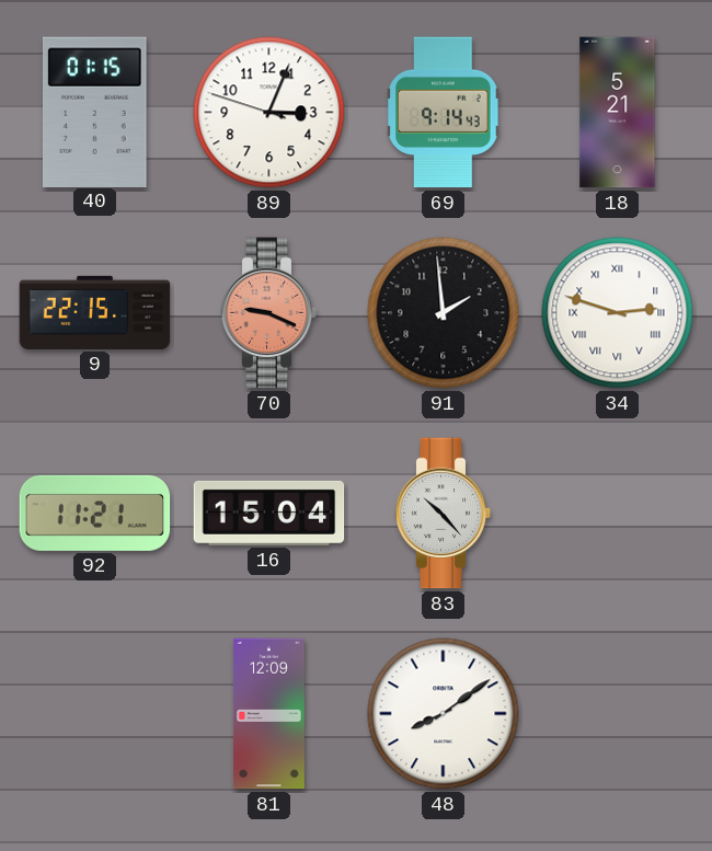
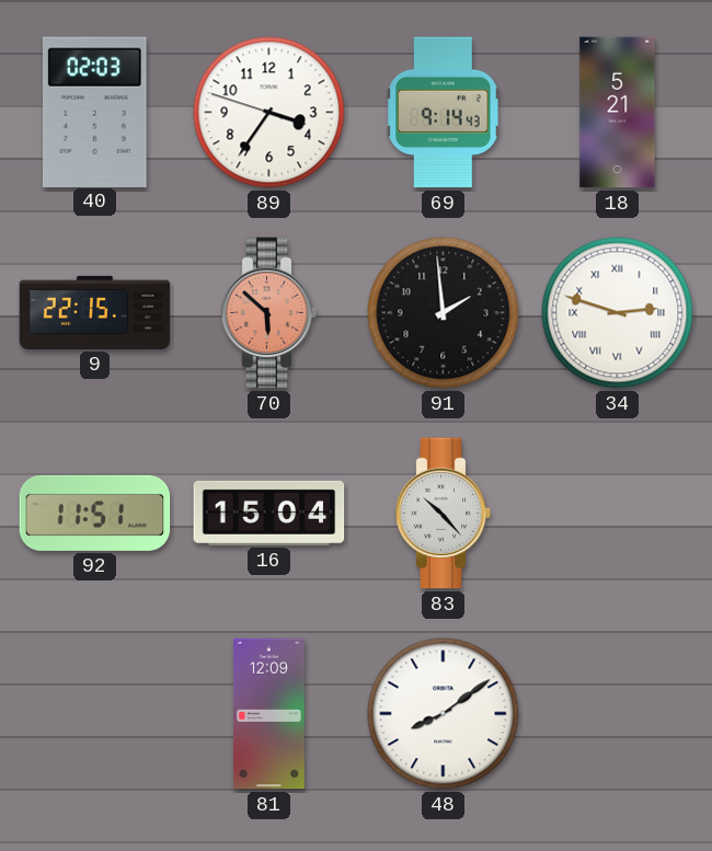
40: 01:15 -> 02:03 (95, 112)
89: 3:03 -> 3:35 (269, 113)
70: 9:19 -> 5:52 (269, 313)
92: 11:21 -> 11:51 (95, 513)
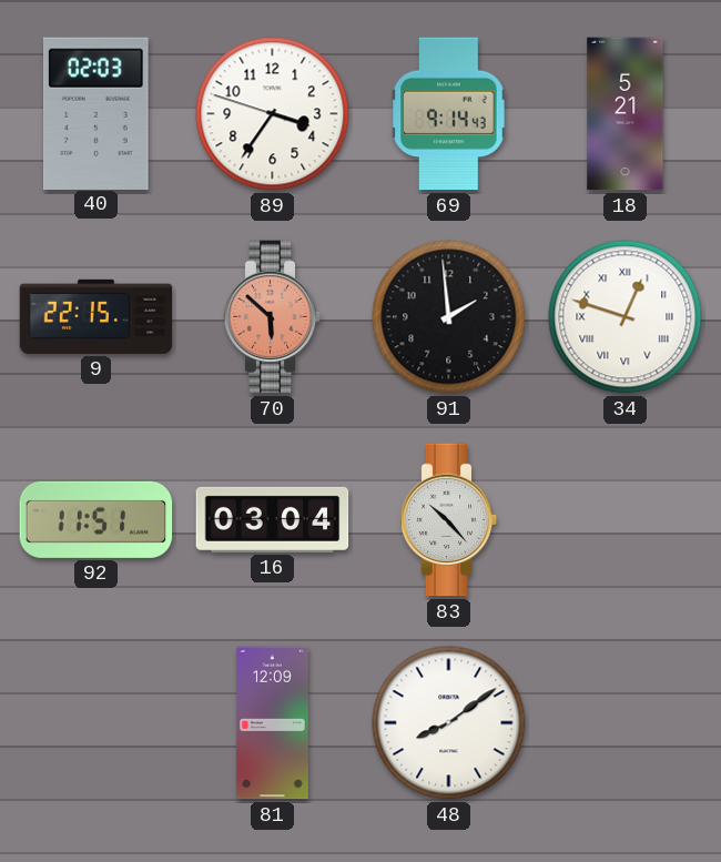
34: 2:48 -> 12:48 (626, 317)
16: 15:04 -> 03:04 (273, 519)
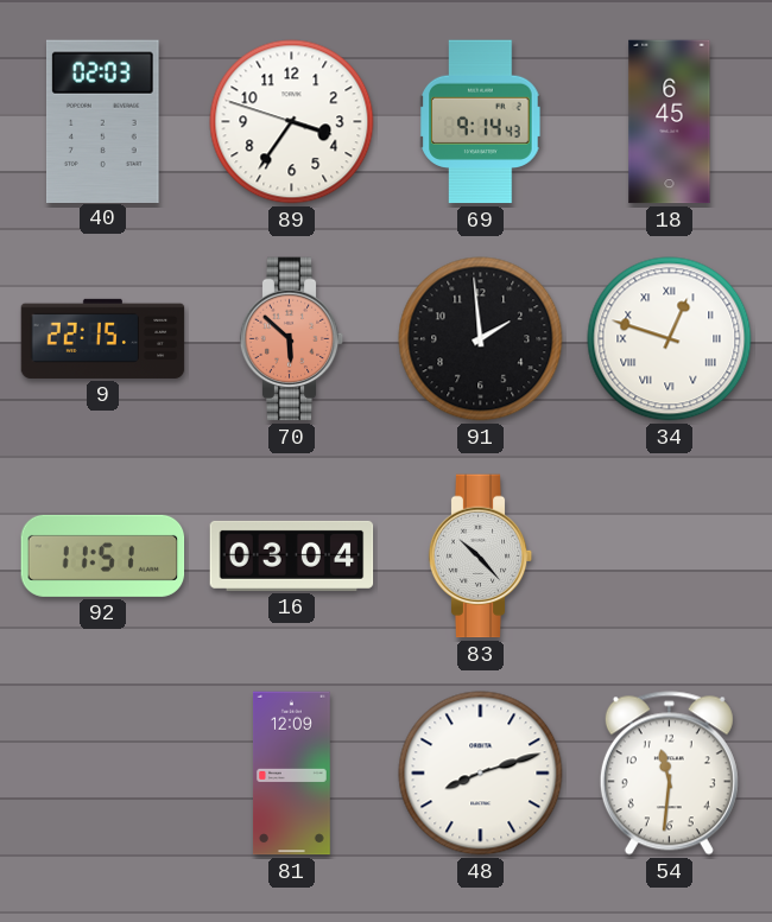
18: 5:21 -> 6:45 (670, 122)
48: 8:09 -> 8:12 (481, 774)
54: none -> 11:31 (669, 774)
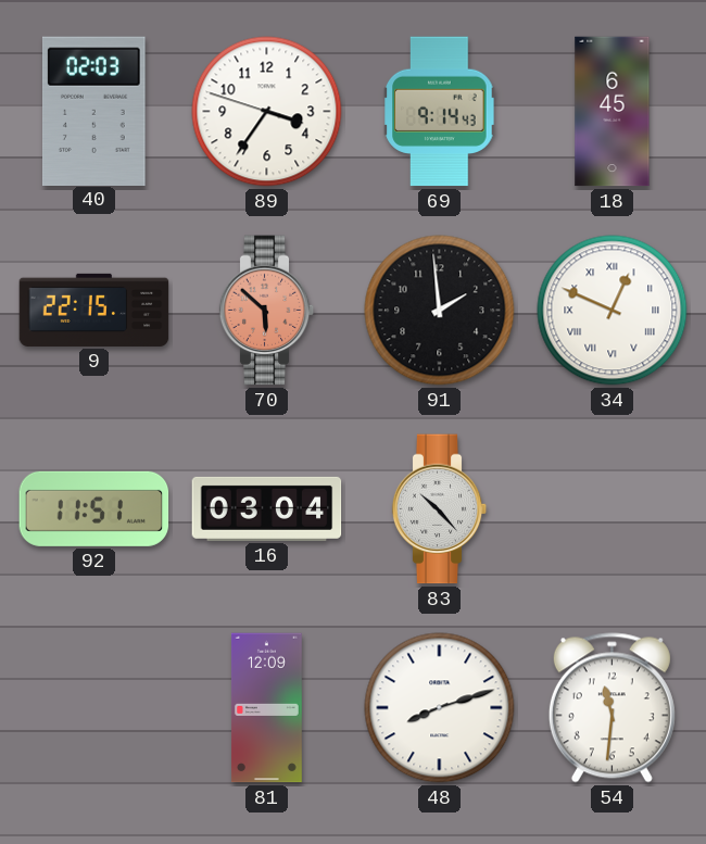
34: 12:48 -> 12:49 (613, 311)
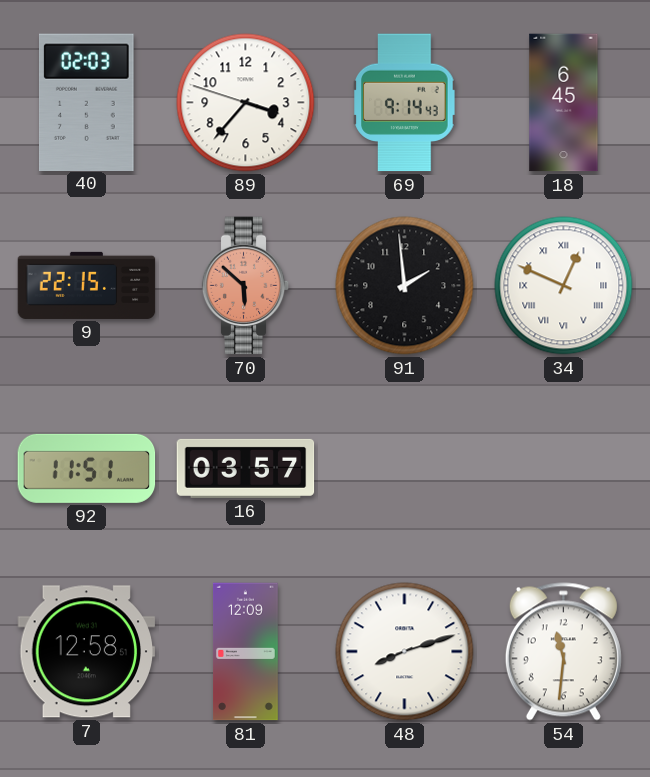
89: 3:35 -> 3:36 (246, 103)
16: 03:04 -> 03:57 (246, 468)
83: 10:23 -> none (440, 509)
7: none -> 12:58 (87, 652)
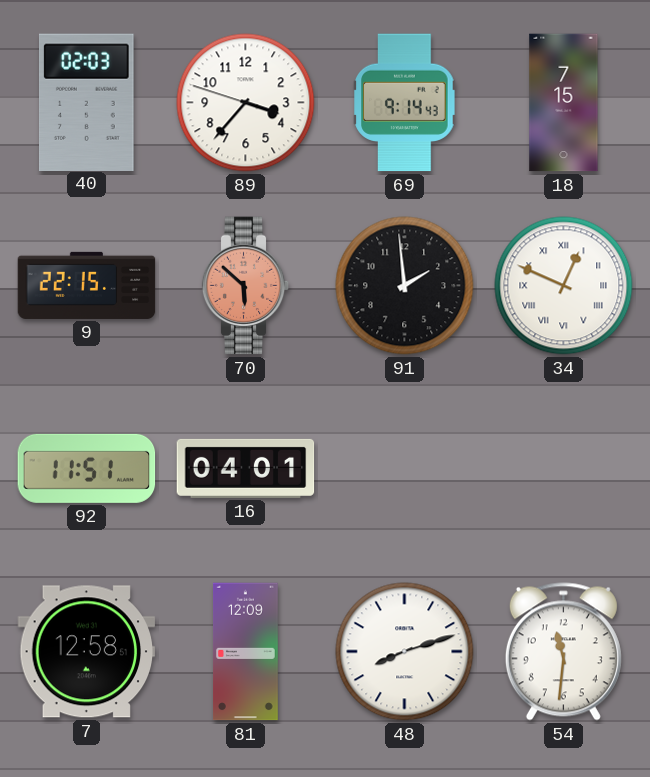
18: 6:45 -> 7:15 (564, 103)
16: 03:57 -> 04:01 (246, 468)
